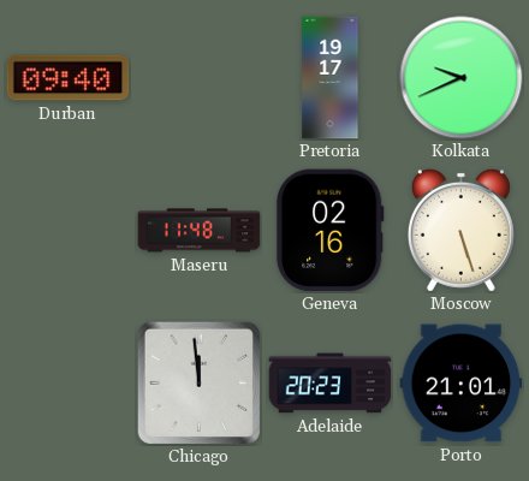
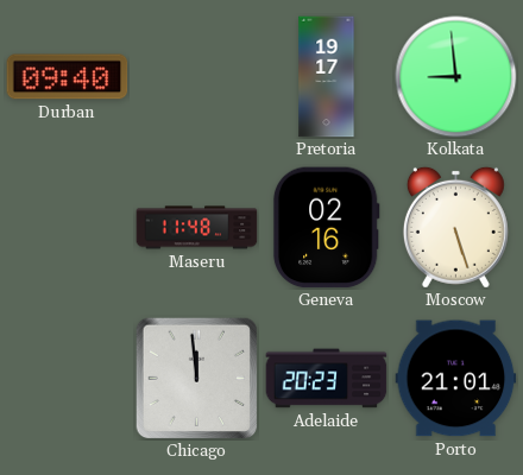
Kolkata: 9:41 -> 8:59 (456, 77)
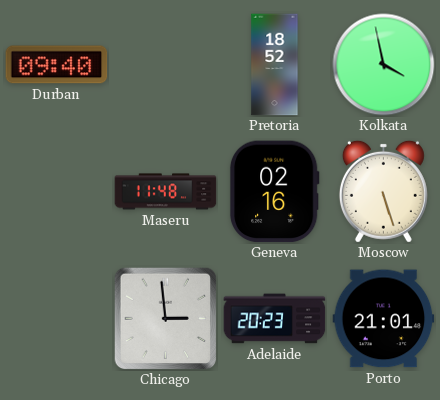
Pretoria: 19:17 -> 18:52 (275, 65)
Kolkata: 8:59 -> 3:58 (384, 65)
Chicago: 11:59 -> 2:59 (165, 318)
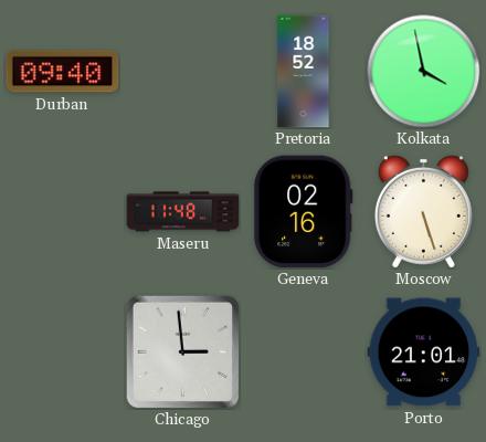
Adelaide: 20:23 -> none (275, 319)
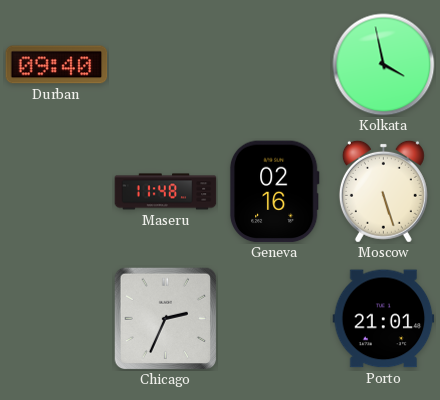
Pretoria: 18:52 -> none (304, 72)
Chicago: 2:59 -> 2:34 (165, 318)
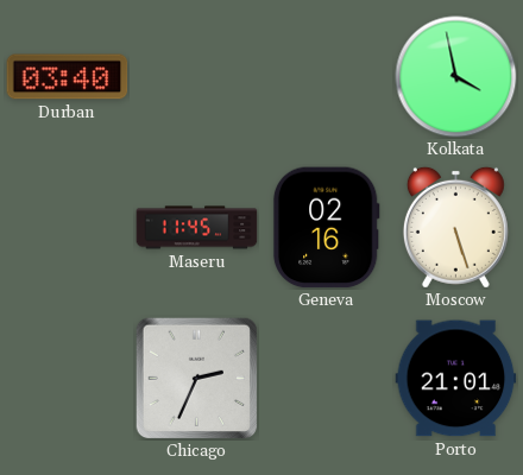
Durban: 09:40 -> 03:40 (68, 77)
Maseru: 11:48 -> 11:45 (197, 228)
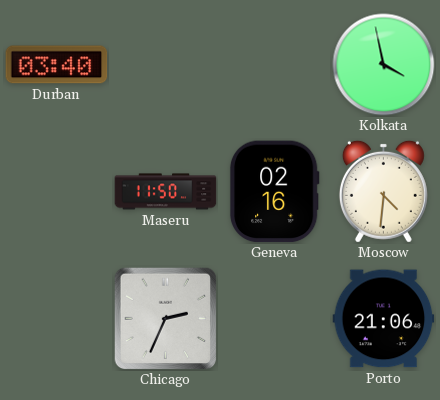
Maseru: 11:45 -> 11:50 (166, 192)
Moscow: 5:27 -> 4:31 (383, 191)
Porto: 21:01 -> 21:06 (384, 319)
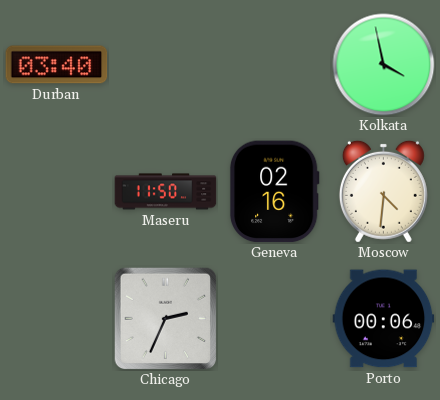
Porto: 21:06 -> 00:06 (384, 319)
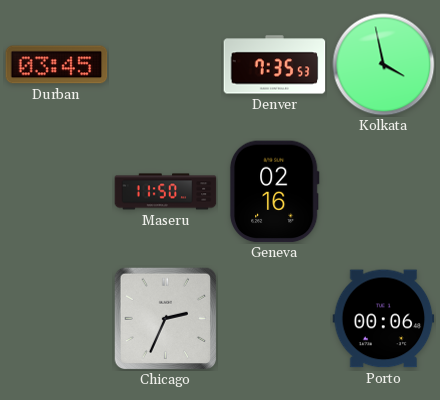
Durban: 03:40 -> 03:45 (57, 65)
Denver: none -> 7:35 (275, 65)
Moscow: 4:31 -> none (383, 191)
